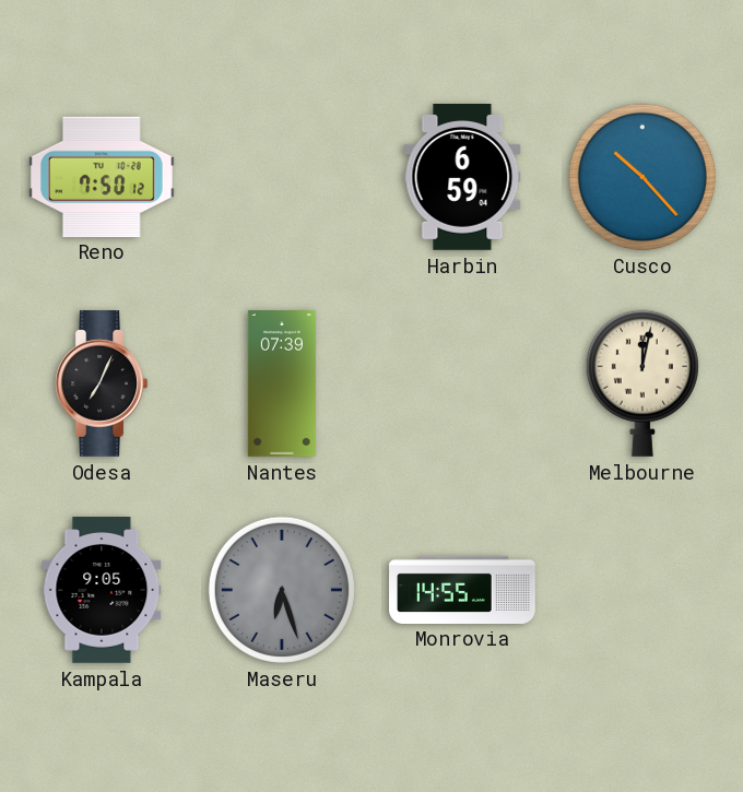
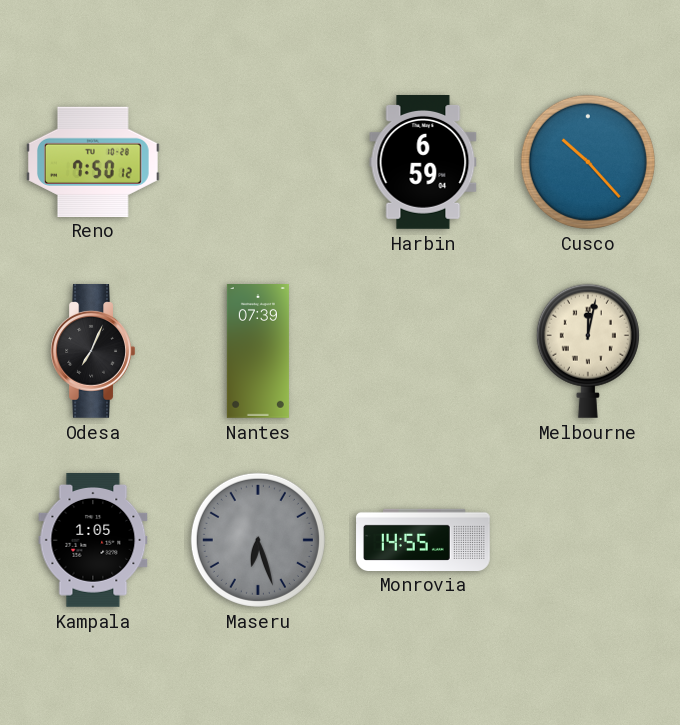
Kampala: 9:05 -> 1:05 (93, 541)
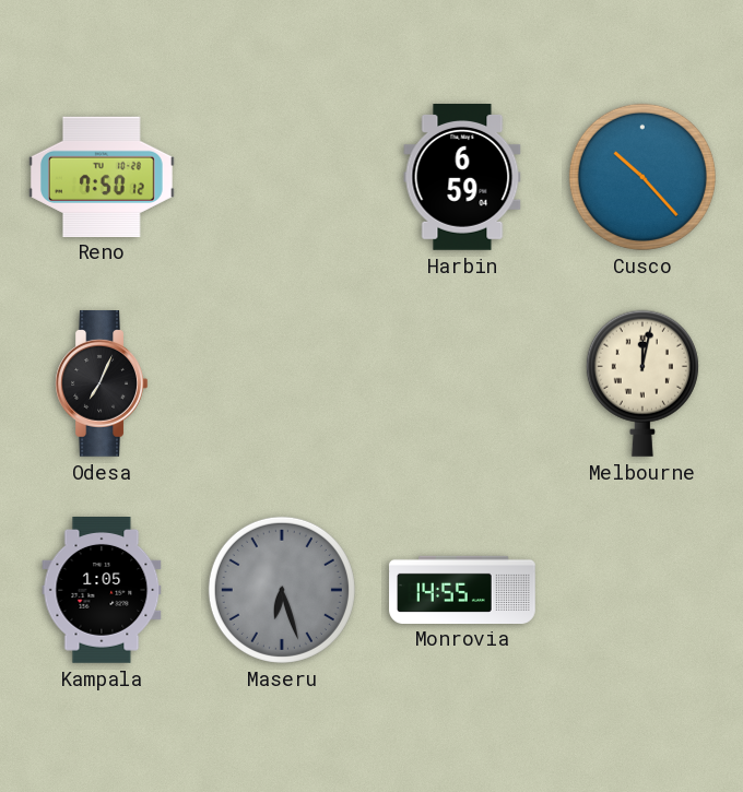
Nantes: 07:39 -> none (258, 351)
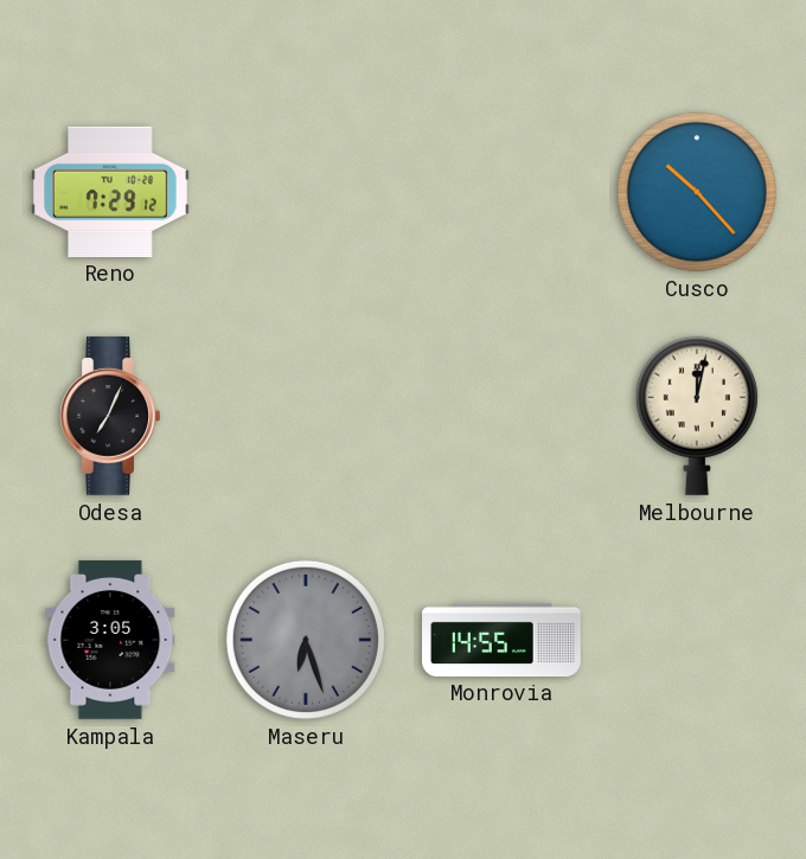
Reno: 7:50 -> 7:29 (110, 191)
Harbin: 6:59 -> none (462, 178)
Kampala: 1:05 -> 3:05 (110, 641)
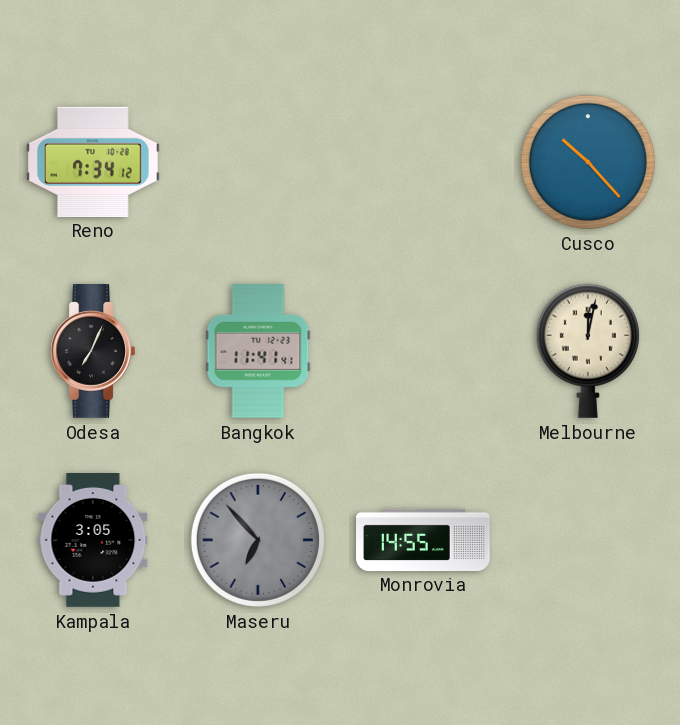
Reno: 7:29 -> 7:34 (93, 161)
Bangkok: none -> 11:41 (258, 352)
Maseru: 6:27 -> 6:53 (258, 540)
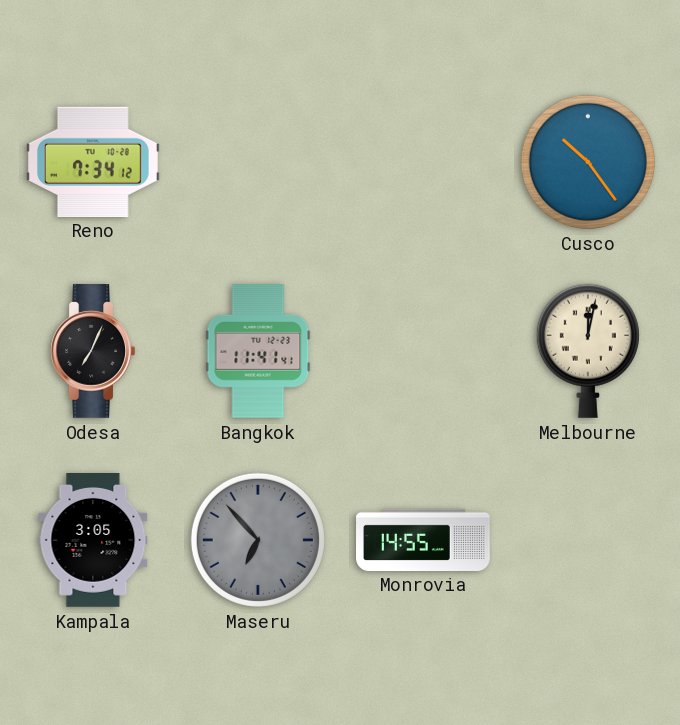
Cusco: 10:23 -> 10:24 (588, 162)
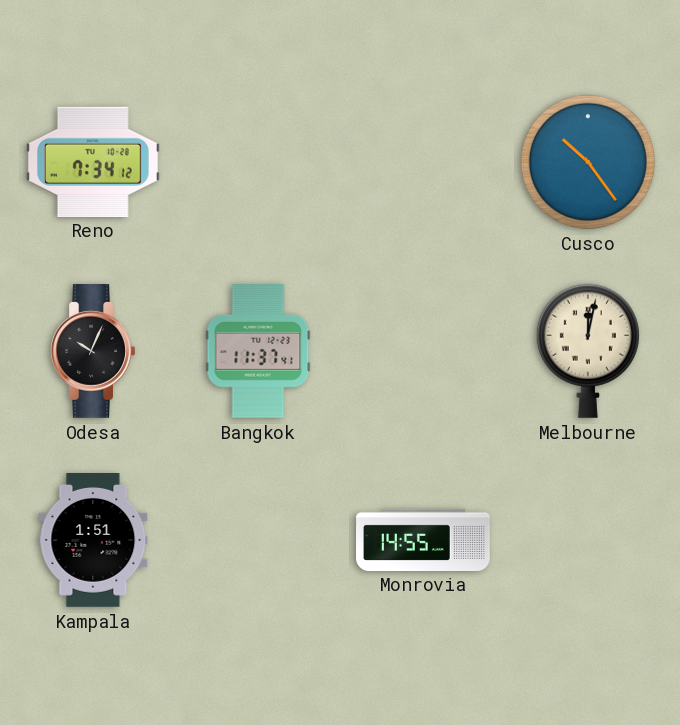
Odesa: 7:04 -> 10:04 (93, 352)
Bangkok: 11:41 -> 11:37 (258, 352)
Kampala: 3:05 -> 1:51 (93, 541)
Maseru: 6:53 -> none (258, 540)
